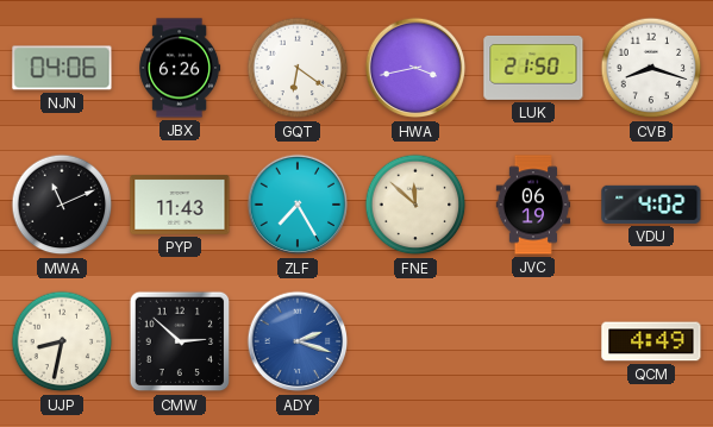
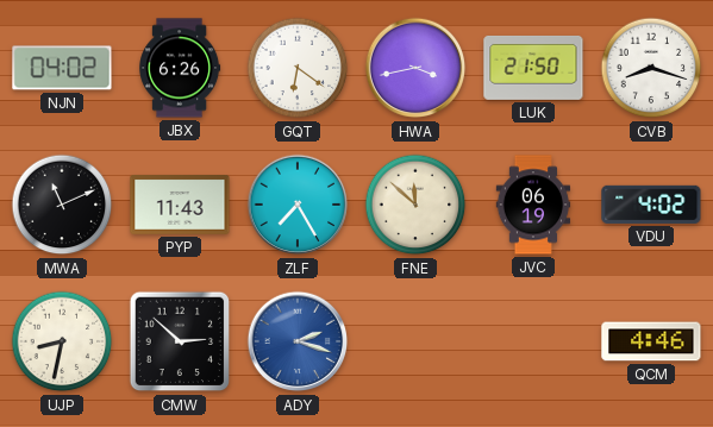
NJN: 04:06 -> 04:02 (62, 68)
QCM: 4:49 -> 4:46 (651, 341)
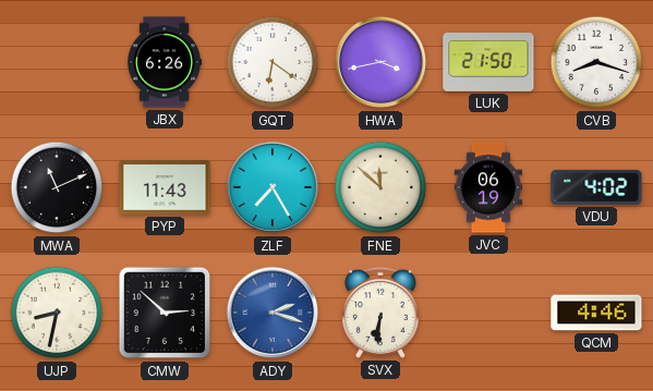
NJN: 04:02 -> none (62, 68)
SVX: none -> 6:31 (380, 313)
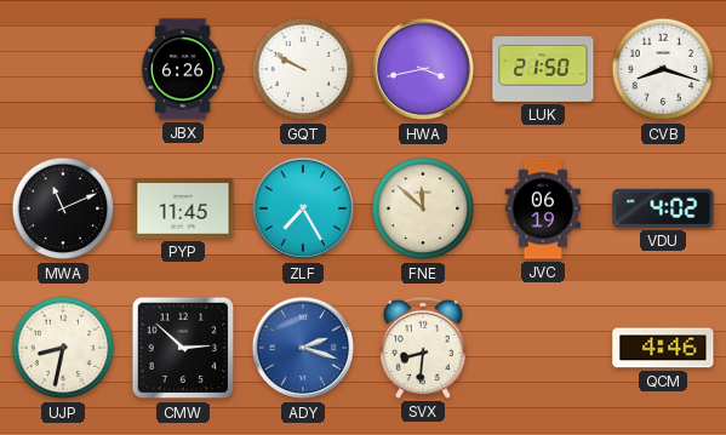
GQT: 6:21 -> 9:50 (303, 69)
PYP: 11:43 -> 11:45 (183, 208)
SVX: 6:31 -> 8:31 (423, 348)
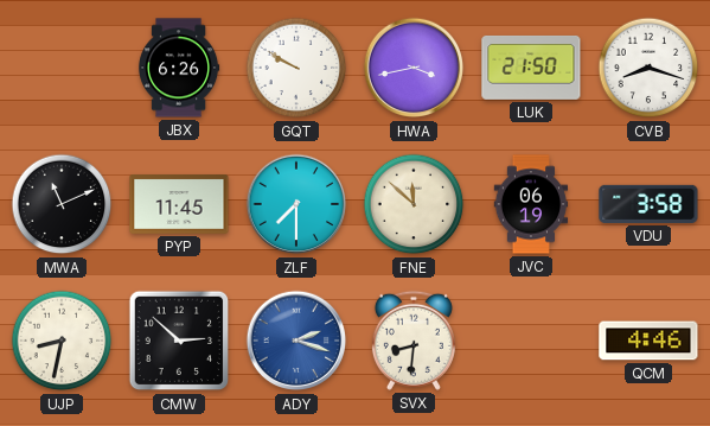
ZLF: 7:25 -> 7:30 (296, 204)
VDU: 4:02 -> 3:58 (648, 204)
